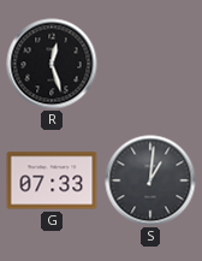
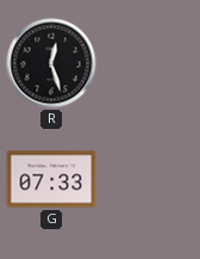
S: 1:01 -> none (150, 180)
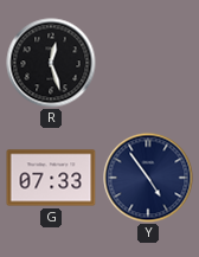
Y: none -> 4:54 (148, 178)
